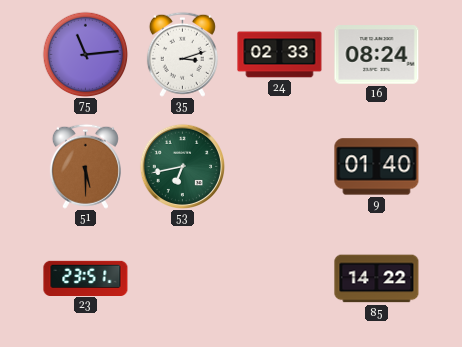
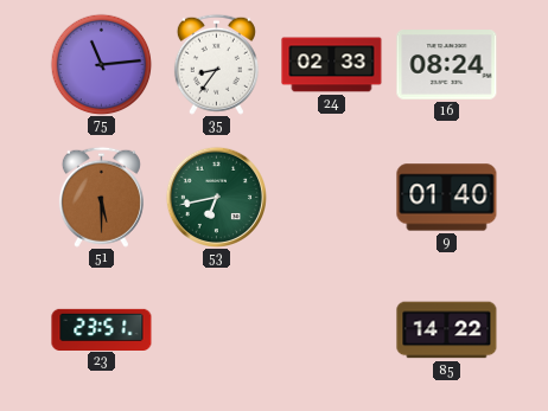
35: 3:12 -> 8:36 (216, 64)
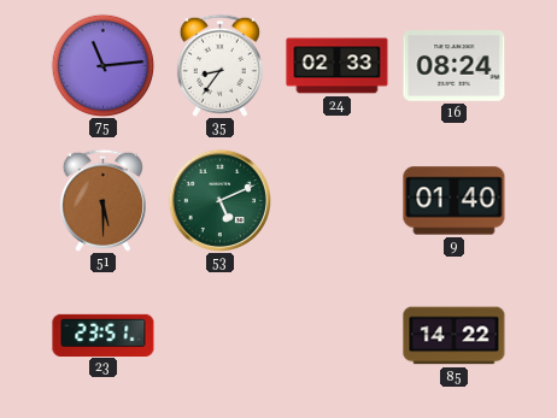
53: 6:43 -> 5:11 (219, 200)
